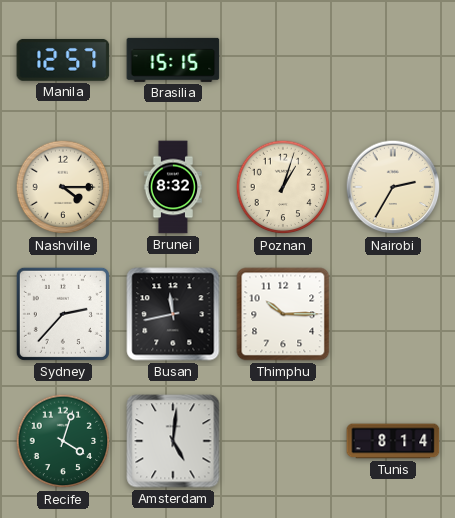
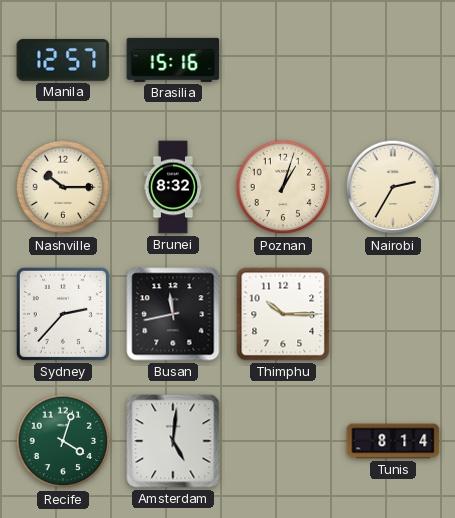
Brasilia: 15:15 -> 15:16 (173, 60)
Nashville: 4:15 -> 10:15 (63, 187)
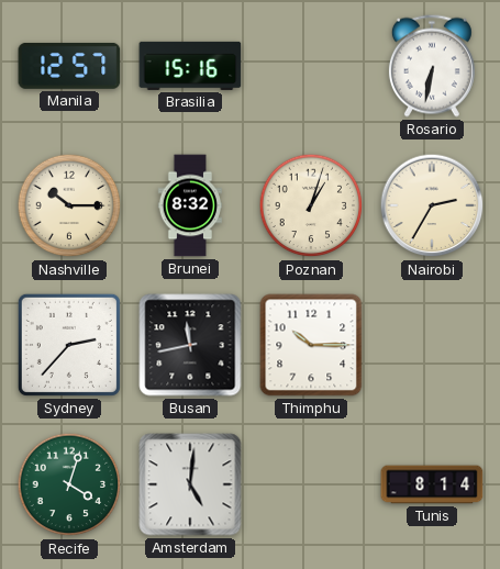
Rosario: none -> 6:32 (432, 66)
